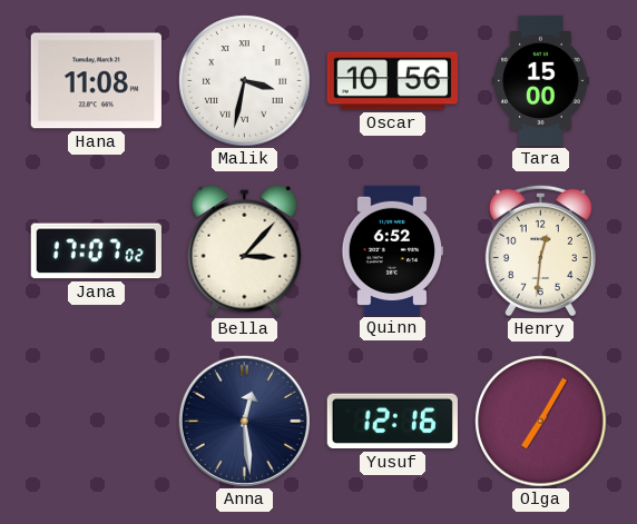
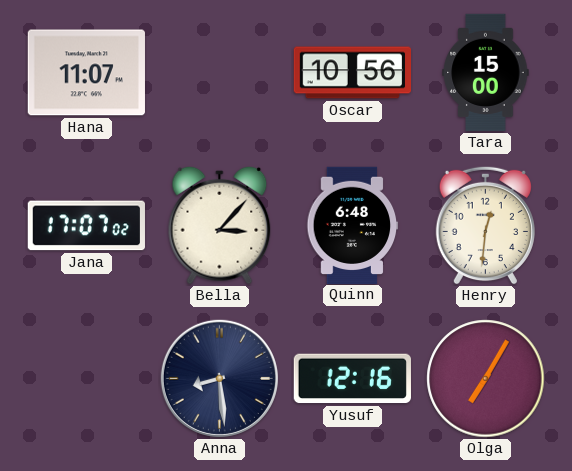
Hana: 11:08 -> 11:07 (86, 73)
Malik: 3:32 -> none (245, 81)
Quinn: 6:52 -> 6:48 (353, 225)
Anna: 12:29 -> 8:29 (219, 378)
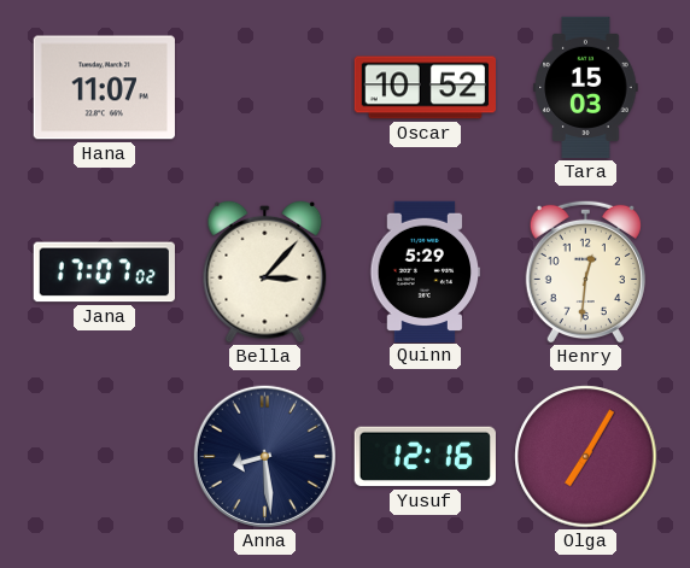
Oscar: 10:56 -> 10:52 (426, 88)
Tara: 15:00 -> 15:03 (586, 88)
Quinn: 6:48 -> 5:29 (426, 271)
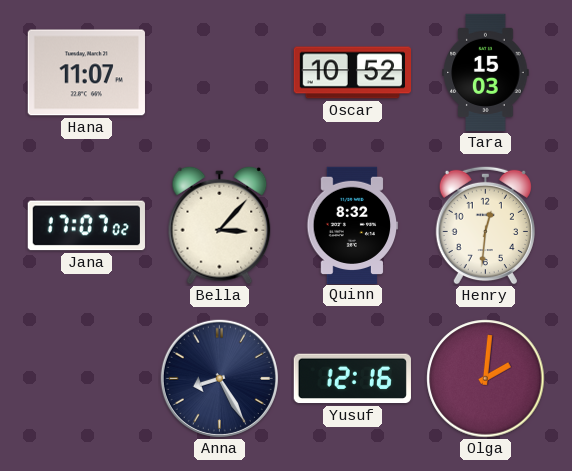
Quinn: 5:29 -> 8:32 (353, 225)
Anna: 8:29 -> 8:25 (219, 378)
Olga: 7:05 -> 2:01 (486, 379)
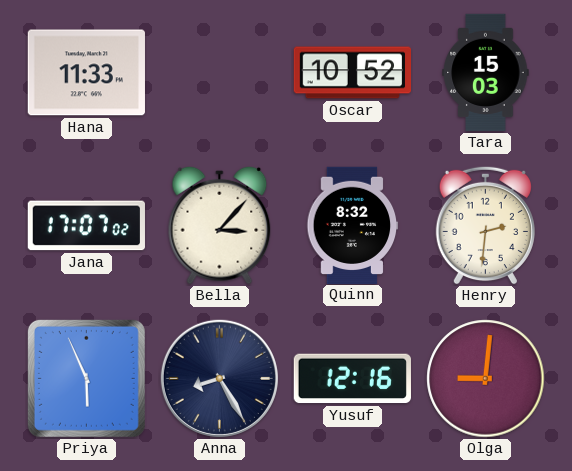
Hana: 11:07 -> 11:33 (86, 73)
Henry: 12:31 -> 2:31 (485, 225)
Priya: none -> 5:56 (86, 378)
Olga: 2:01 -> 9:01 (486, 379)
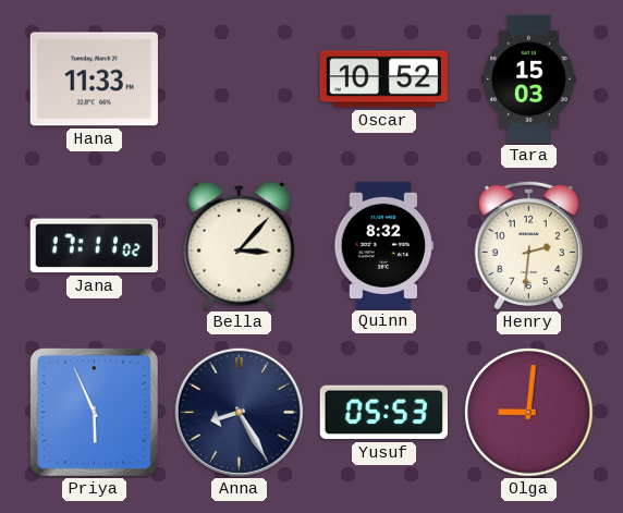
Jana: 17:07 -> 17:11 (94, 246)
Yusuf: 12:16 -> 05:53 (383, 413)
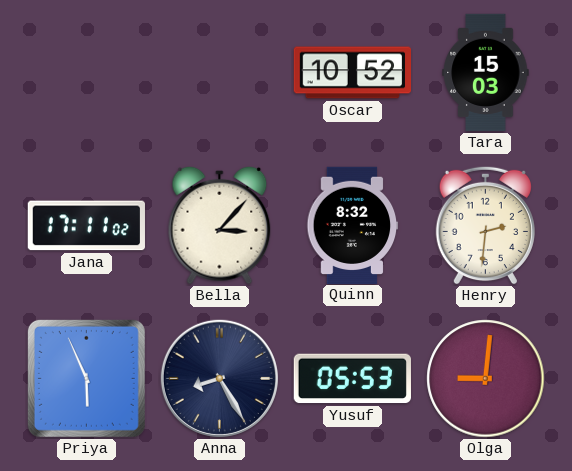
Hana: 11:33 -> none (94, 80)
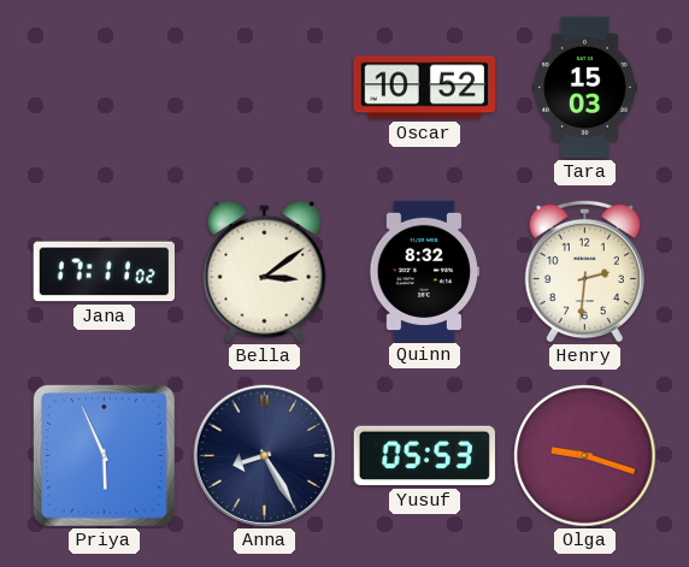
Bella: 3:07 -> 3:09 (265, 271)
Olga: 9:01 -> 9:18 (585, 456)
